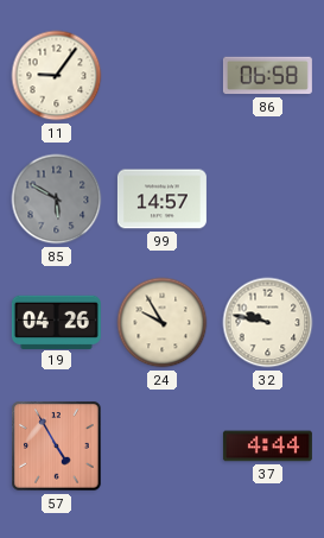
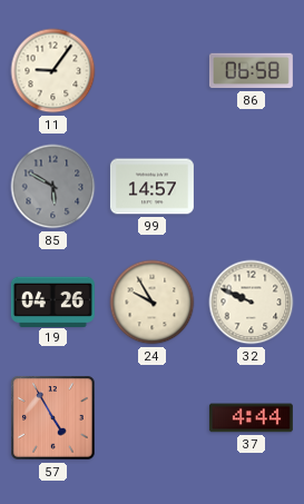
32: 9:47 -> 9:49 (252, 303)
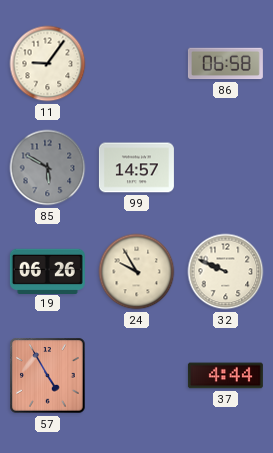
19: 04:26 -> 06:26 (47, 271)
